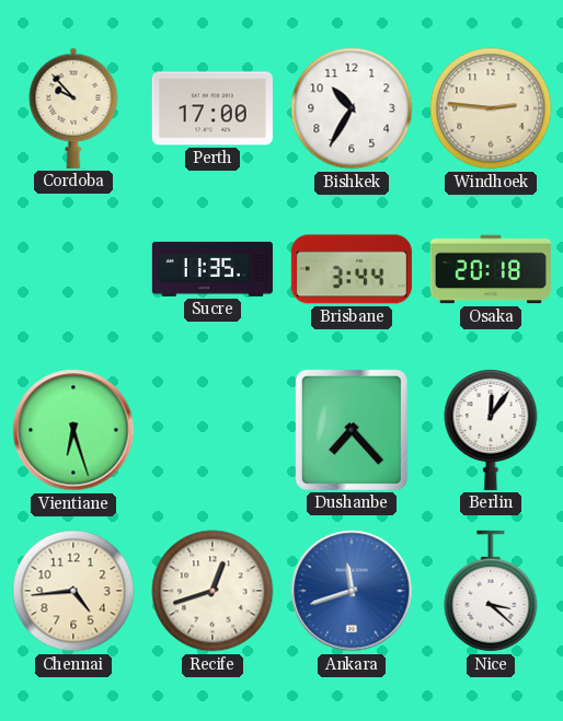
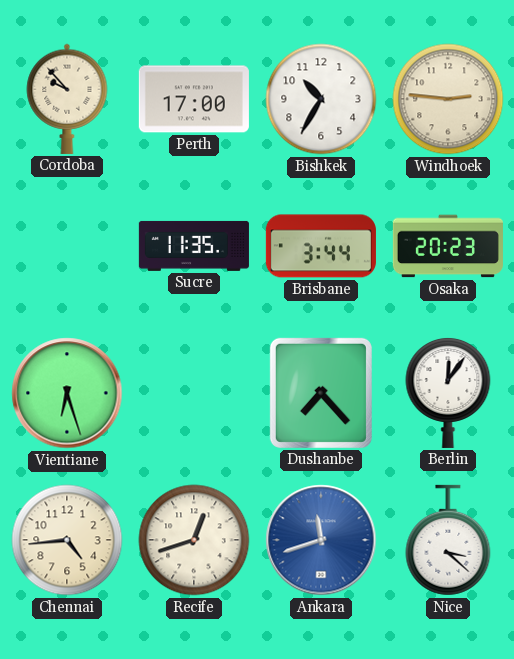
Osaka: 20:18 -> 20:23 (448, 246)
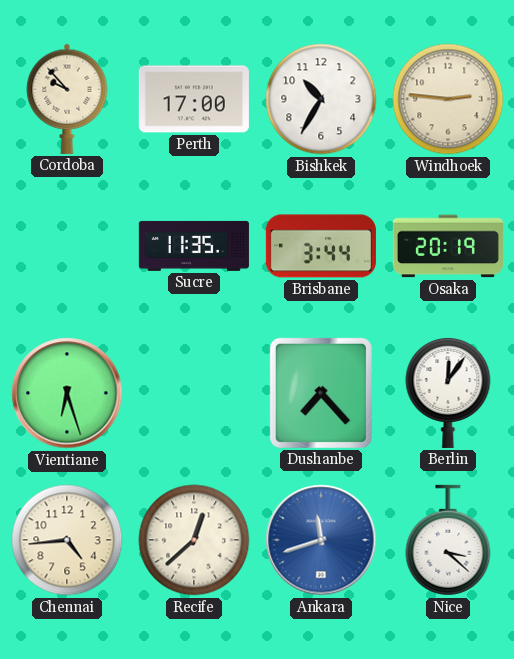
Osaka: 20:23 -> 20:19 (448, 246)
Recife: 12:42 -> 12:38 (194, 540)
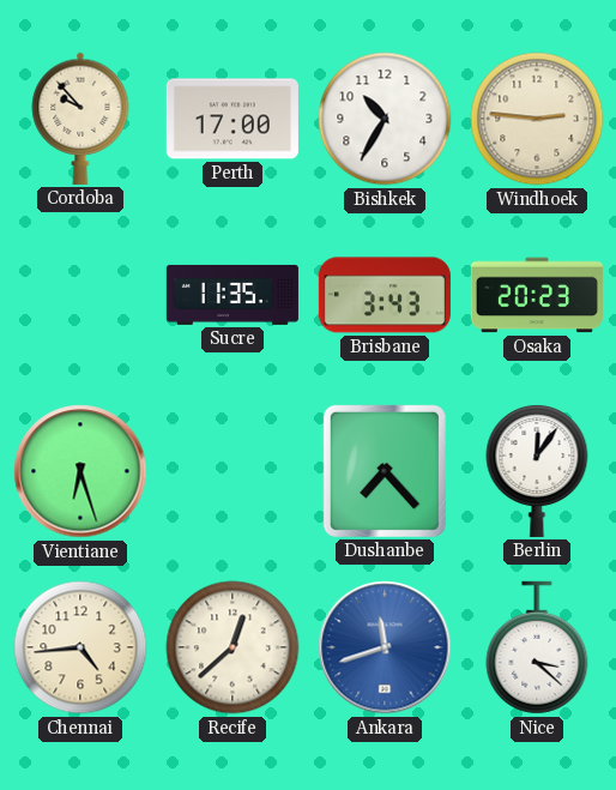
Brisbane: 3:44 -> 3:43 (385, 295)
Osaka: 20:19 -> 20:23 (537, 295)
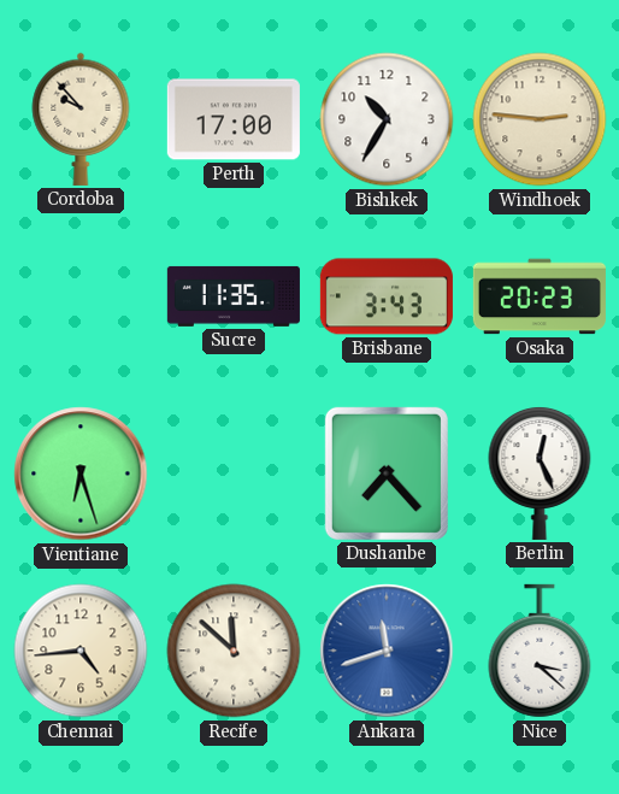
Berlin: 12:06 -> 12:26 (540, 474)
Recife: 12:38 -> 11:52 (234, 651)
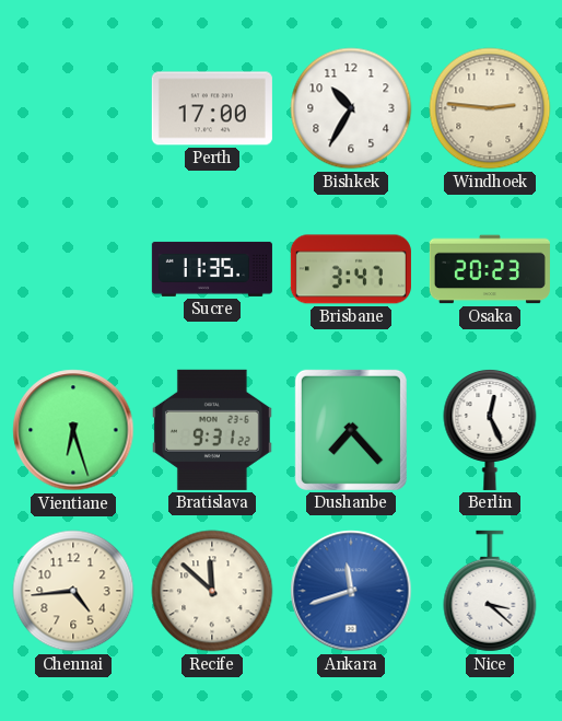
Cordoba: 9:53 -> none (81, 119)
Brisbane: 3:43 -> 3:47 (351, 269)
Bratislava: none -> 9:31 (212, 430)
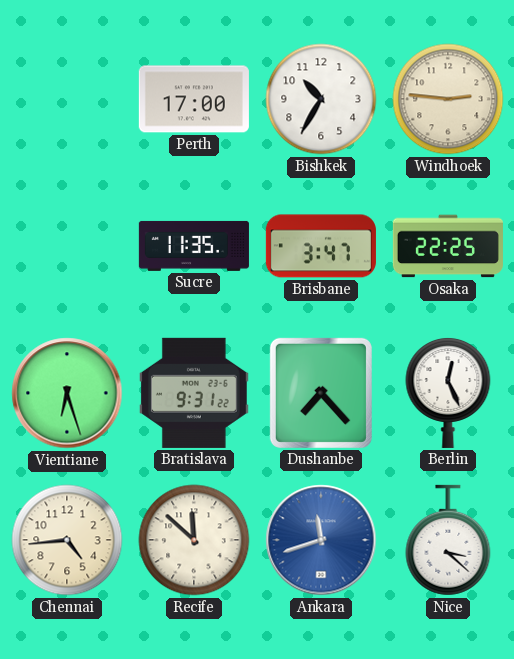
Osaka: 20:23 -> 22:25 (448, 246)
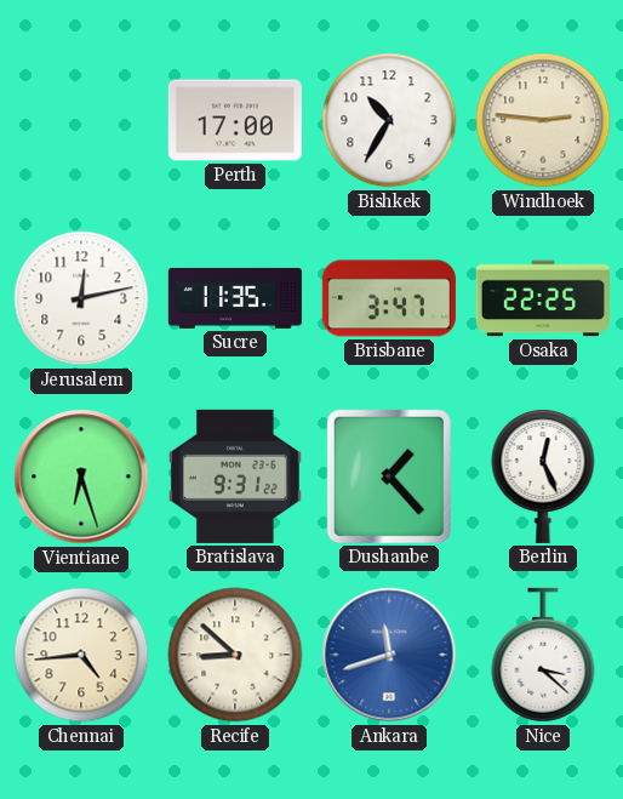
Jerusalem: none -> 12:13 (81, 298)
Dushanbe: 7:23 -> 1:23 (389, 476)
Recife: 11:52 -> 8:52 (235, 655)
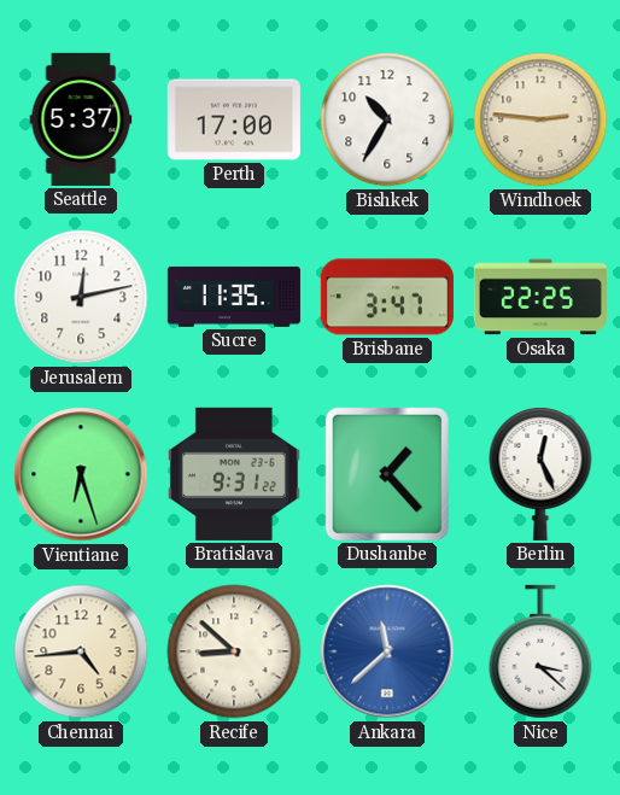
Seattle: none -> 5:37 (81, 119)
Ankara: 11:42 -> 11:38 (387, 651)
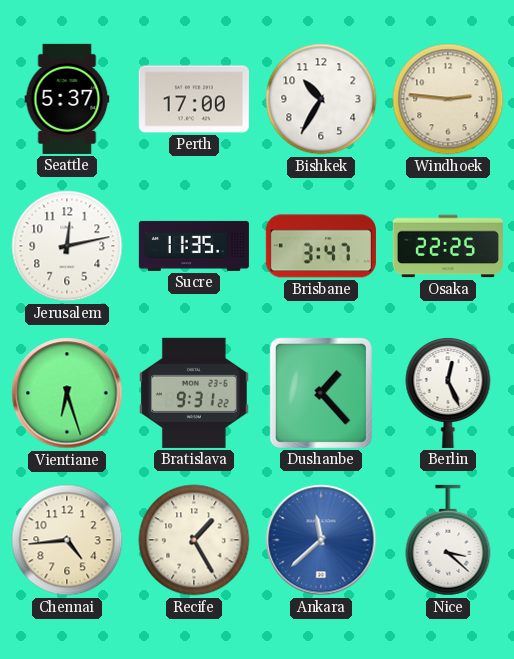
Recife: 8:52 -> 1:25 (194, 540)
